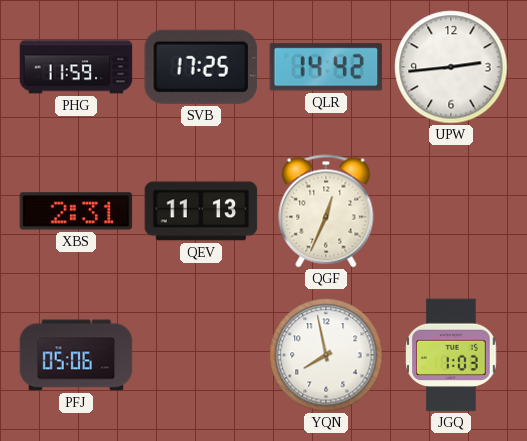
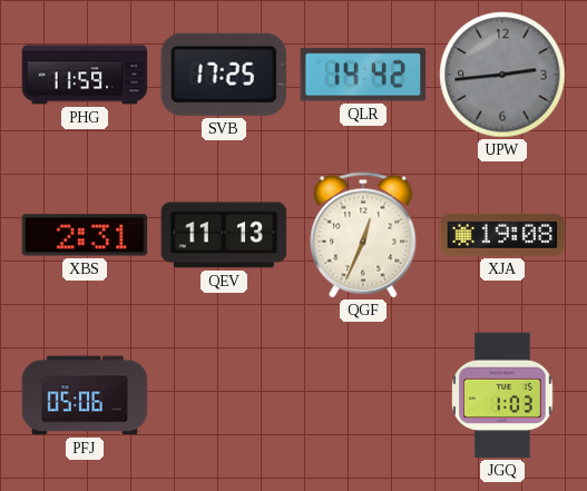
UPW dial: white -> grey (502, 75)
XJA: none -> 19:08 (502, 235)
YQN: 7:58 -> none (326, 355)
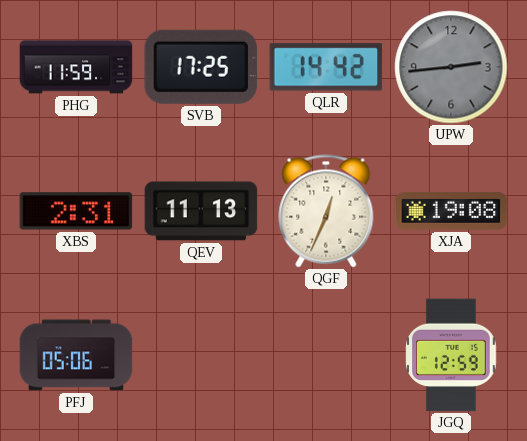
JGQ: 1:03 -> 12:59 (451, 355)
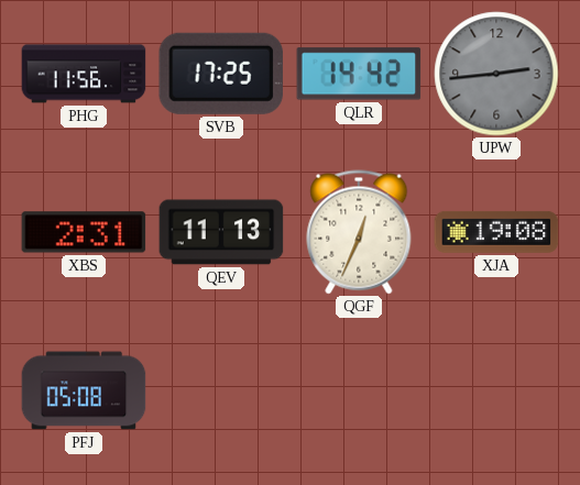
PHG: 11:59 -> 11:56 (84, 74)
PFJ: 05:06 -> 05:08 (84, 390)
JGQ: 12:59 -> none (451, 355)
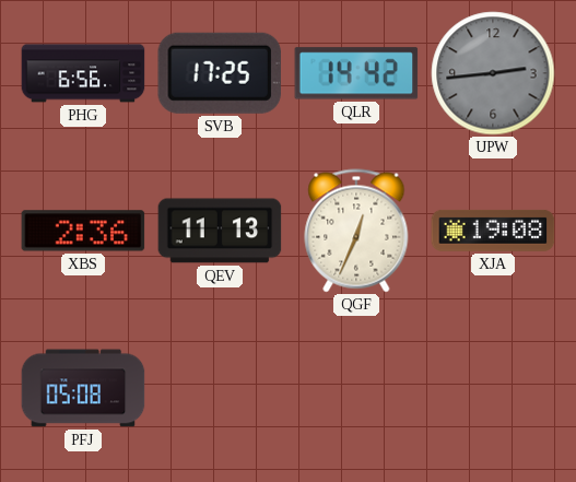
PHG: 11:56 -> 6:56 (83, 73)
XBS: 2:31 -> 2:36 (83, 231)
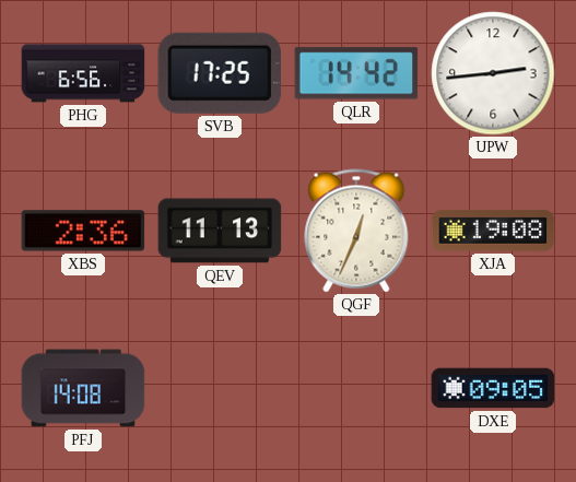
UPW dial: grey -> white (493, 73)
PFJ: 05:08 -> 14:08 (83, 388)
DXE: none -> 09:05 (493, 388)
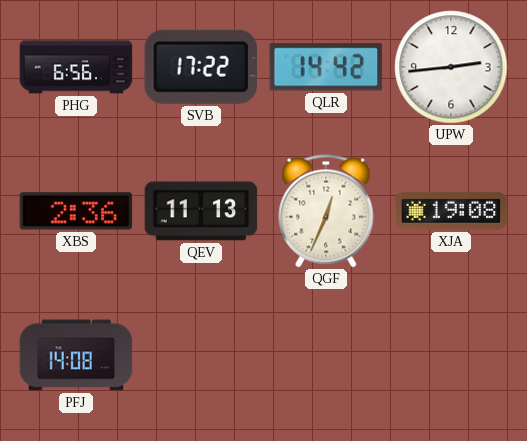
SVB: 17:25 -> 17:22 (201, 67)
DXE: 09:05 -> none (493, 388)
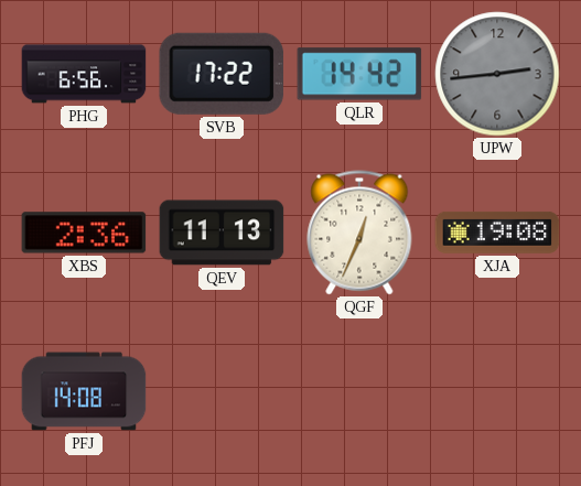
UPW dial: white -> grey (497, 74)
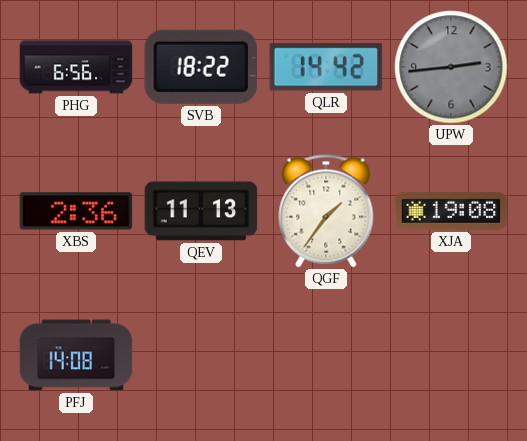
SVB: 17:22 -> 18:22 (201, 67)
QGF: 12:34 -> 1:36 (326, 211)
